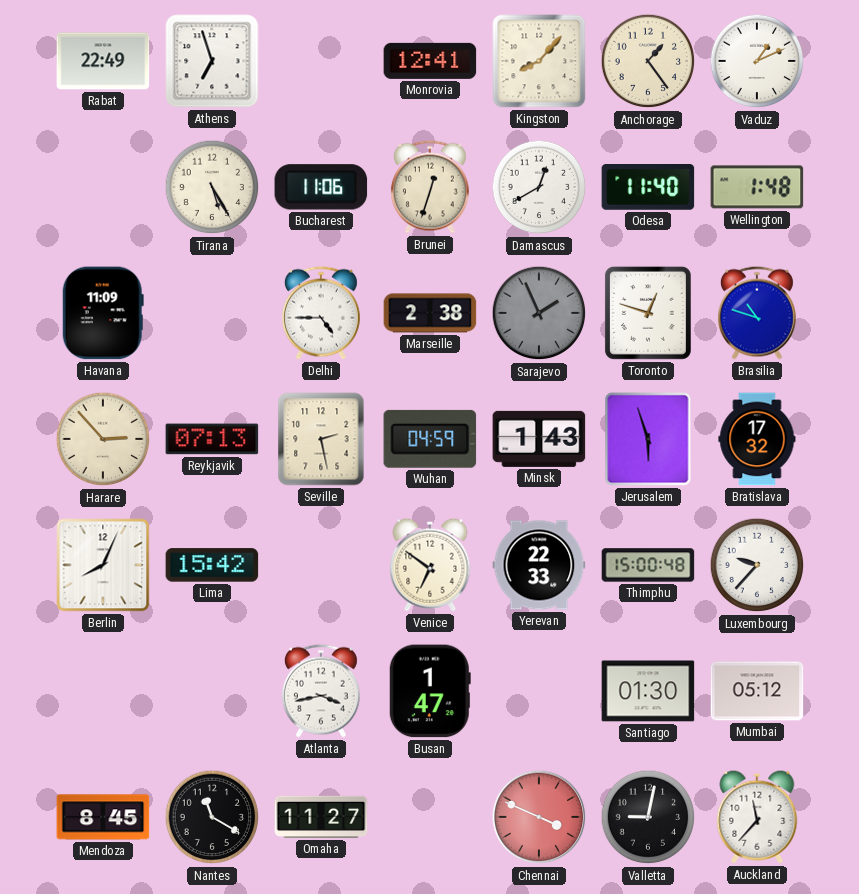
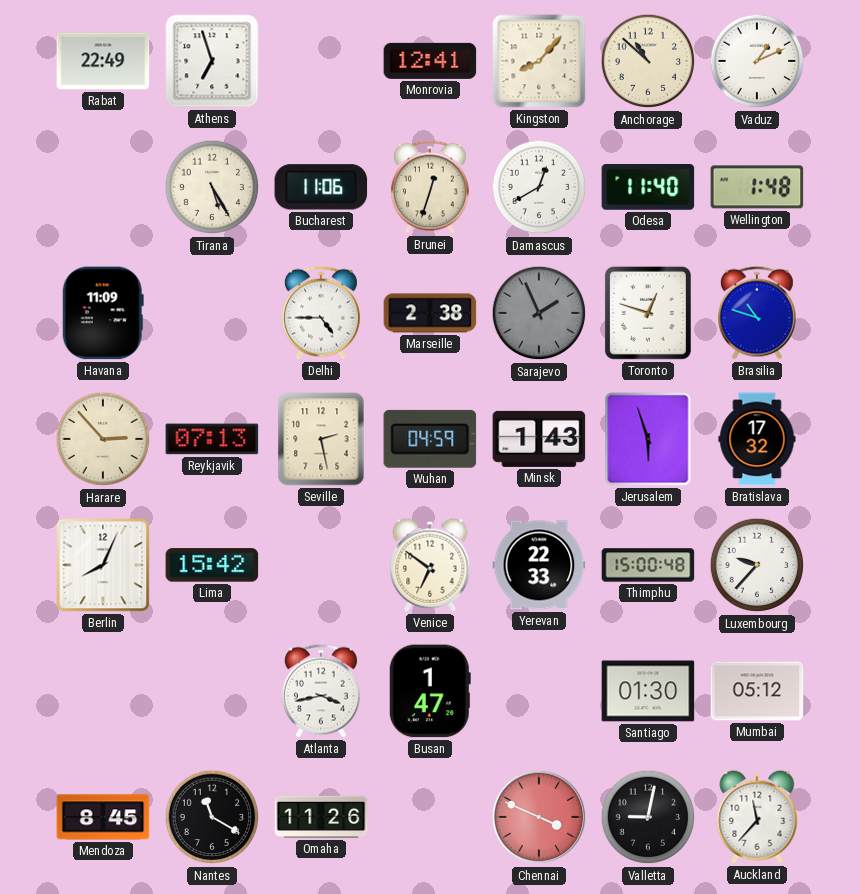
Anchorage: 1:24 -> 10:52 (648, 61)
Omaha: 11:27 -> 11:26 (321, 817)
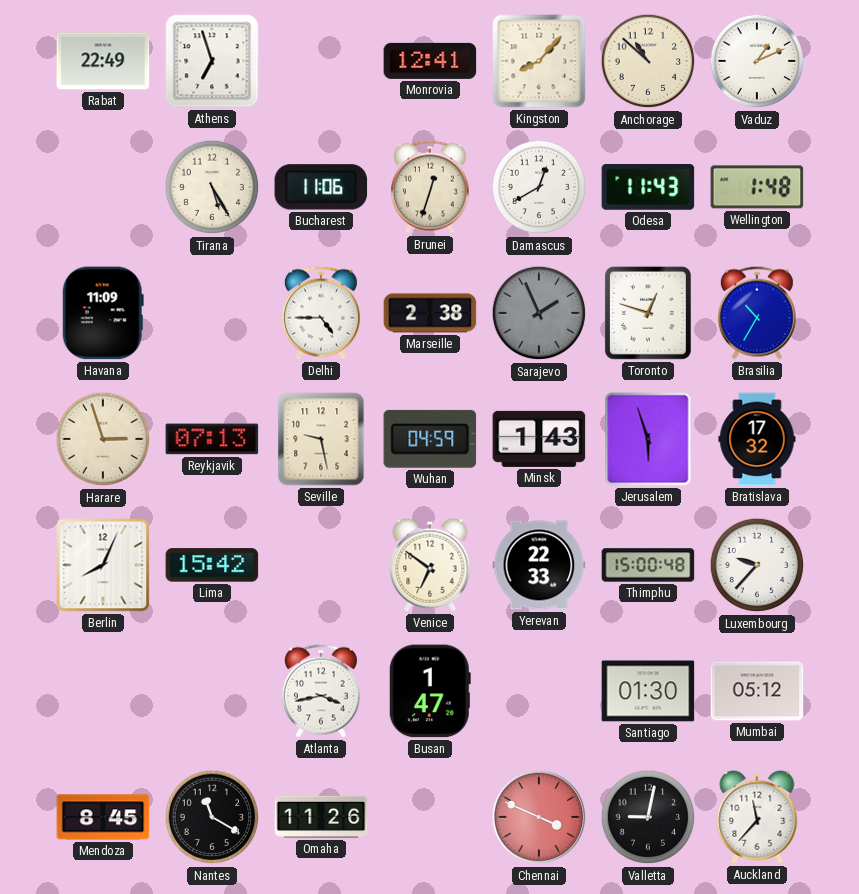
Odesa: 11:40 -> 11:43 (648, 188)
Brasilia: 10:48 -> 10:35 (757, 313)
Harare: 2:53 -> 2:57 (103, 439)
Seville: 2:28 -> 9:28 (321, 439)
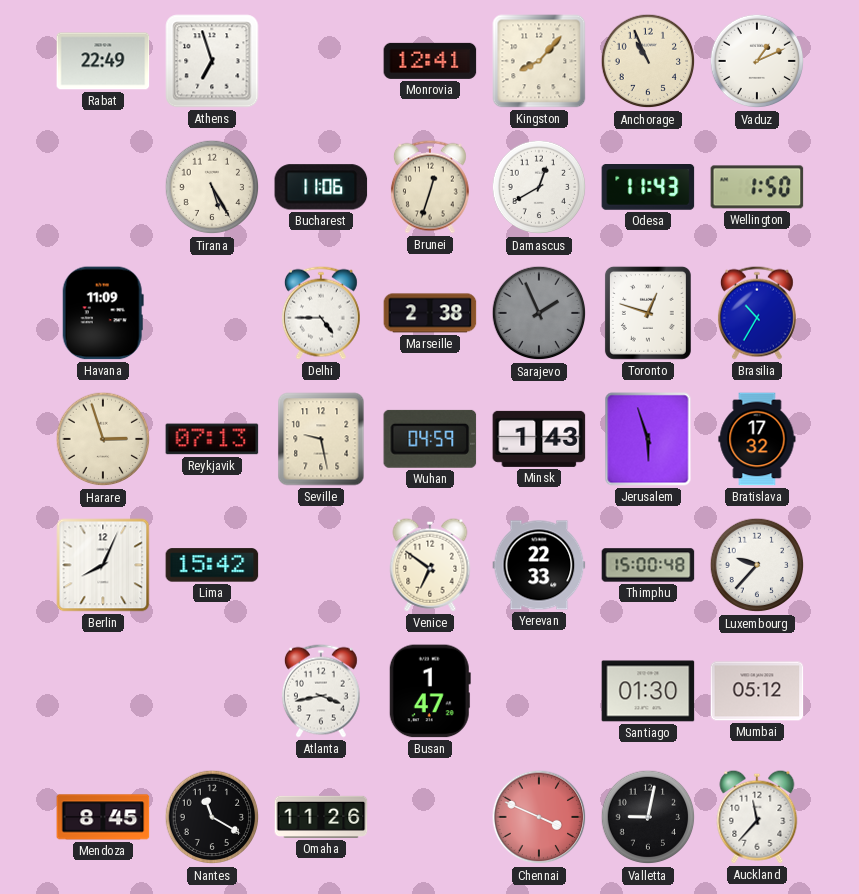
Anchorage: 10:52 -> 10:56 (648, 61)
Wellington: 1:48 -> 1:50 (757, 187)
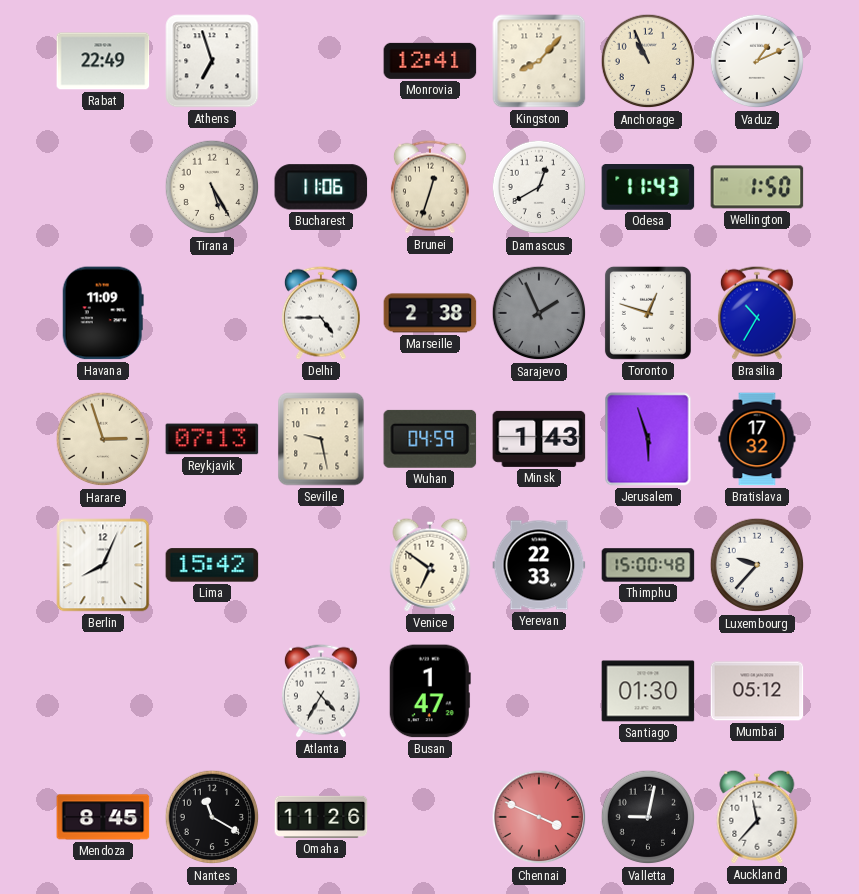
Atlanta: 3:43 -> 4:35 (321, 691)
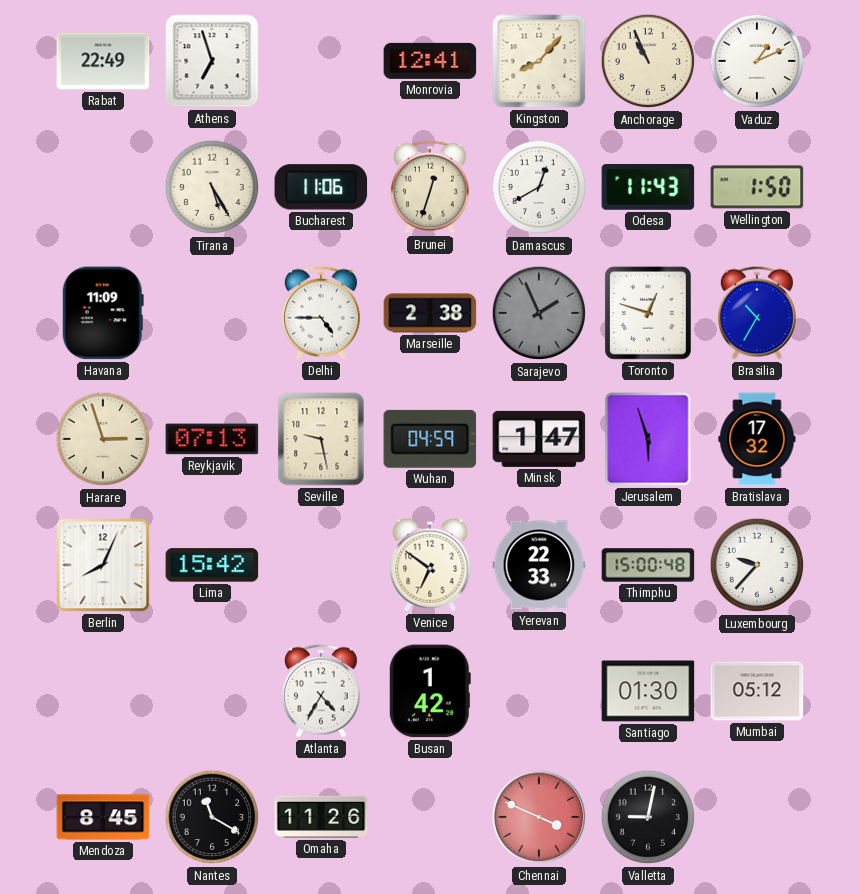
Minsk: 1:43 -> 1:47 (539, 439)
Busan: 1:47 -> 1:42 (430, 691)
Auckland: 11:37 -> none (757, 817)
